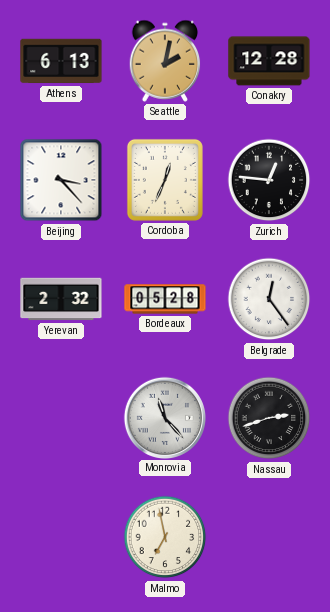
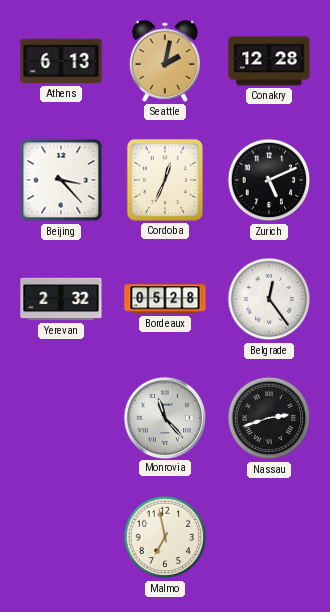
Zurich: 12:46 -> 5:11 (269, 180)
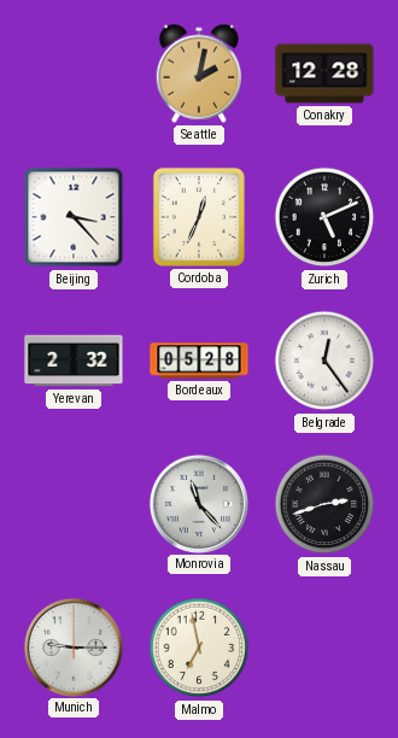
Athens: 6:13 -> none (61, 61)
Munich: none -> 9:15 (72, 646)
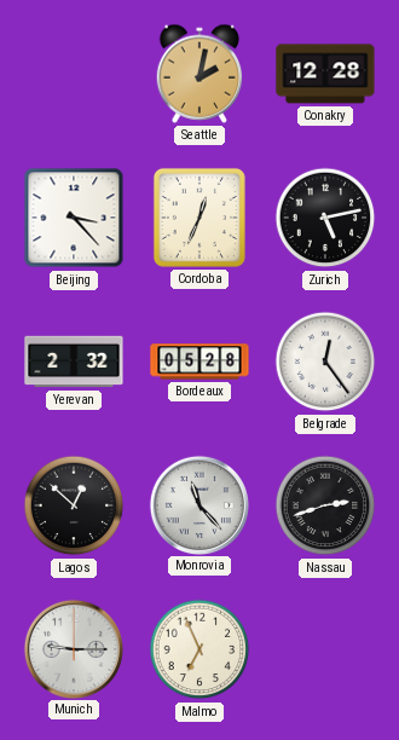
Zurich: 5:11 -> 5:13 (325, 218)
Lagos: none -> 12:52 (74, 505)
Malmo: 6:58 -> 6:56 (199, 649)
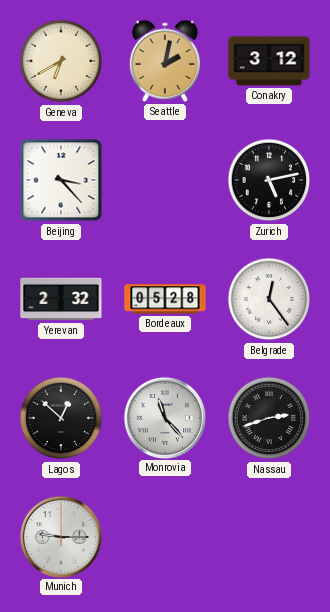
Geneva: none -> 6:40 (61, 61)
Conakry: 12:28 -> 3:12 (269, 61)
Cordoba: 12:34 -> none (199, 218)
Malmo: 6:56 -> none (199, 649)
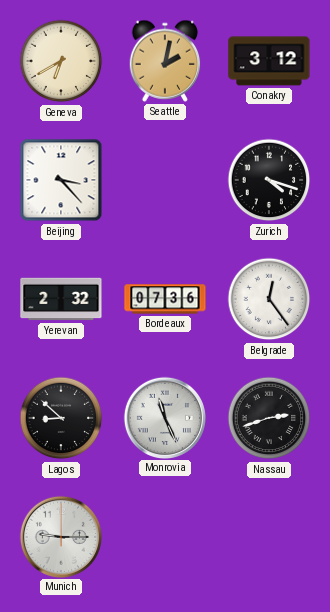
Zurich: 5:13 -> 4:18 (269, 180)
Bordeaux: 05:28 -> 07:36 (165, 299)
Lagos: 12:52 -> 8:52 (61, 418)
Monrovia: 11:23 -> 11:26 (164, 417)
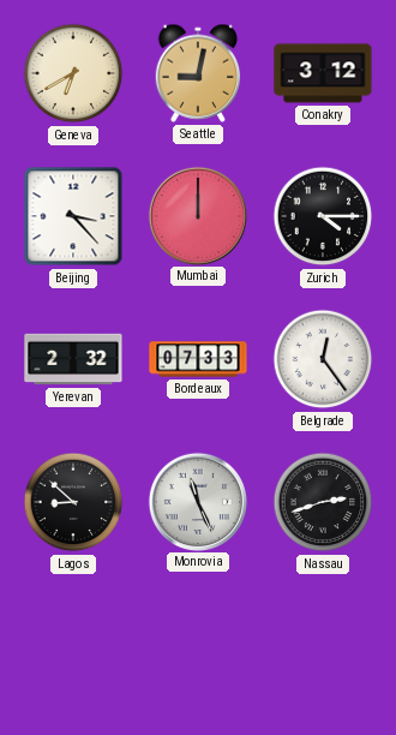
Seattle: 2:02 -> 9:02 (198, 73)
Mumbai: none -> 12:00 (197, 215)
Zurich: 4:18 -> 4:15 (323, 216)
Bordeaux: 07:36 -> 07:33 (198, 359)
Munich: 9:15 -> none (60, 536)
